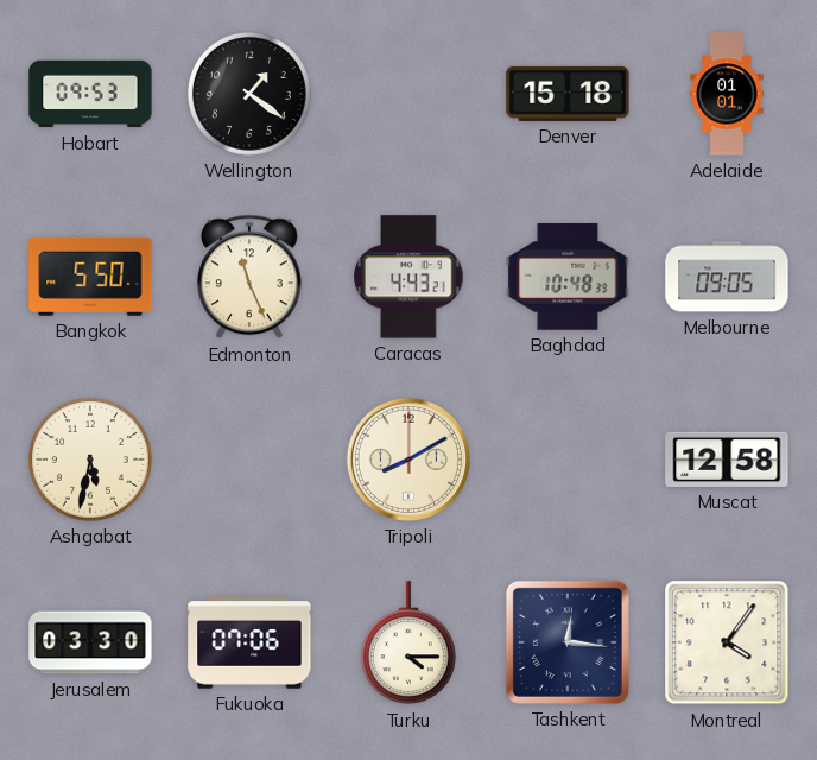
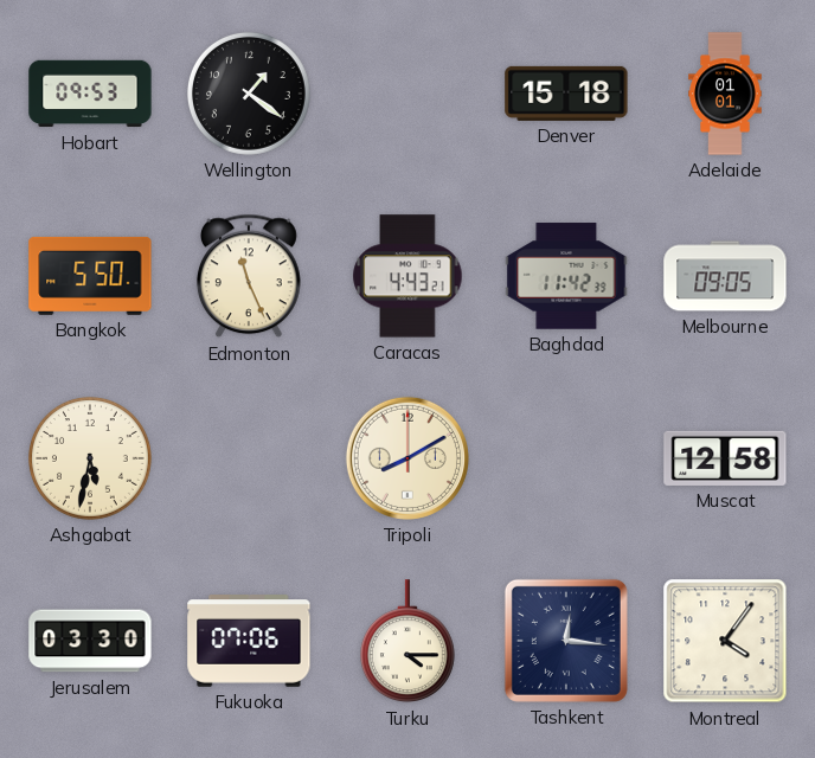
Baghdad: 10:48 -> 11:42 (566, 276)
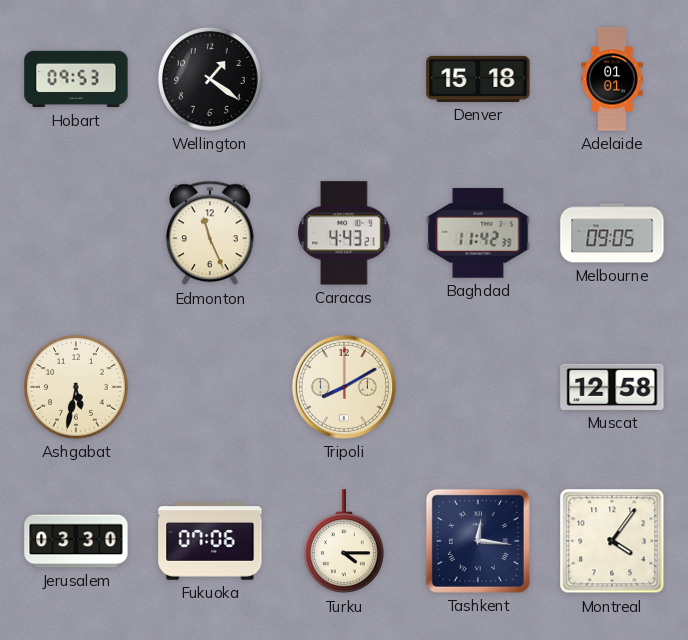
Bangkok: 5:50 -> none (90, 276)
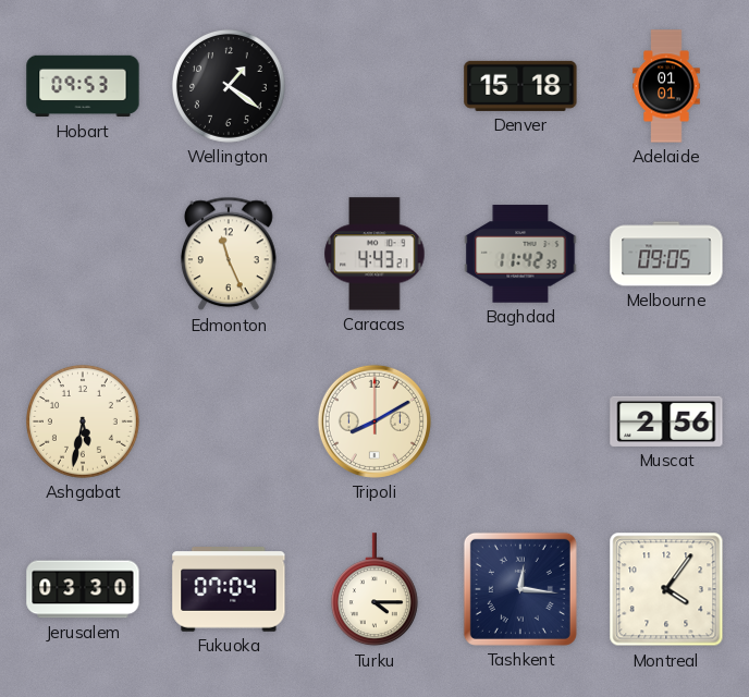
Muscat: 12:58 -> 2:56 (666, 421)
Fukuoka: 07:06 -> 07:04 (229, 590)
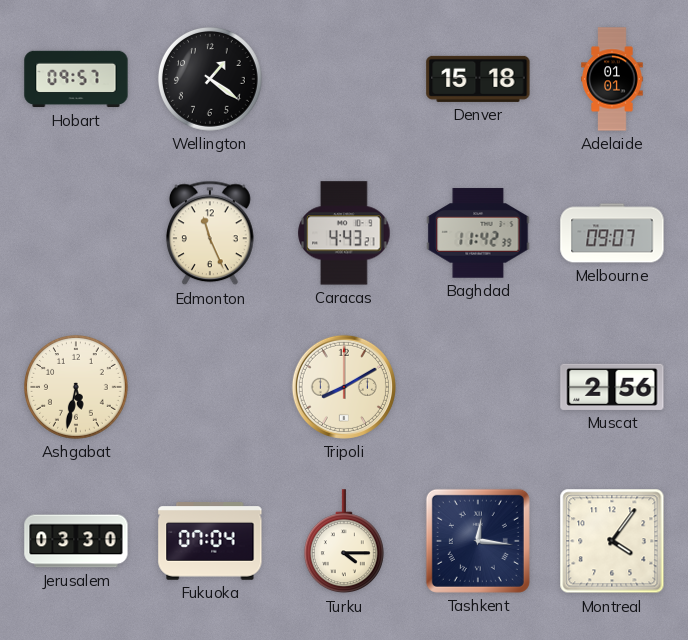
Hobart: 09:53 -> 09:57 (76, 79)
Melbourne: 09:05 -> 09:07 (612, 233)
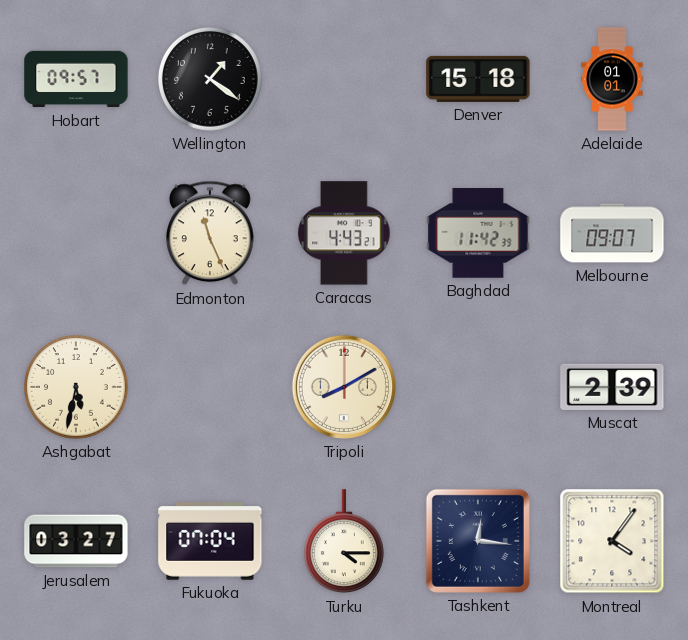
Muscat: 2:56 -> 2:39 (612, 387)
Jerusalem: 03:30 -> 03:27 (76, 541)
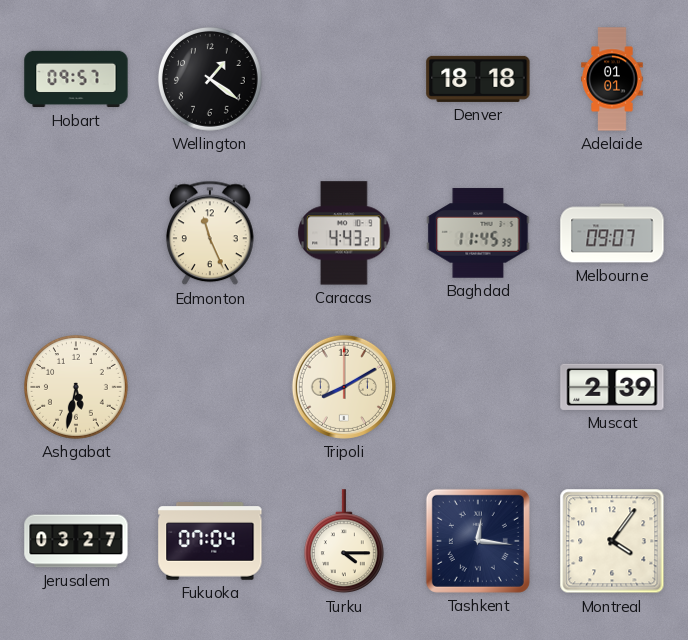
Denver: 15:18 -> 18:18 (478, 79)
Baghdad: 11:42 -> 11:45 (478, 233)
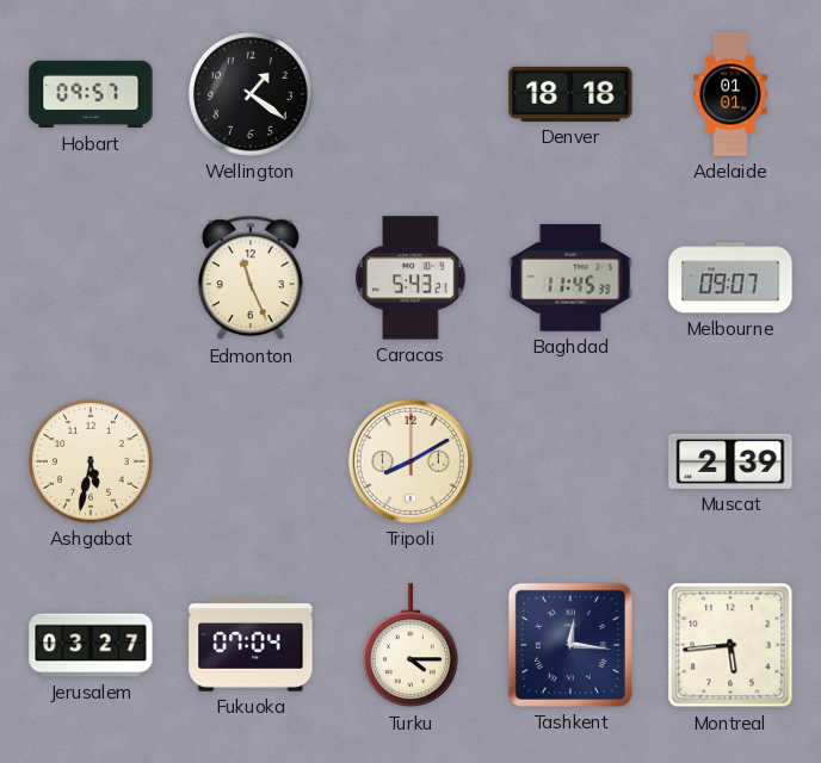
Caracas: 4:43 -> 5:43 (410, 278)
Montreal: 4:06 -> 5:44 (730, 645)
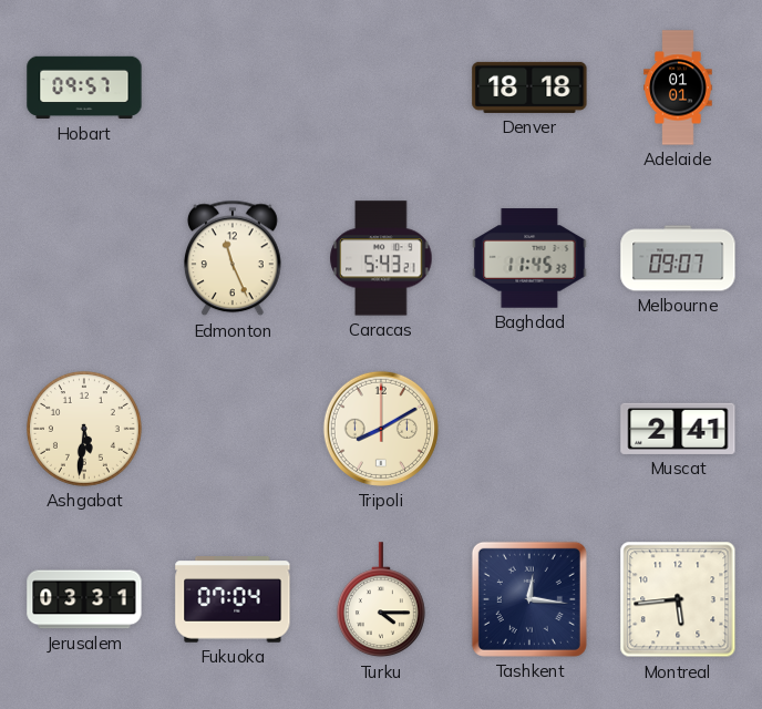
Wellington: 1:21 -> none (252, 95)
Ashgabat: 5:32 -> 5:31 (85, 430)
Muscat: 2:39 -> 2:41 (678, 429)
Jerusalem: 03:27 -> 03:31 (84, 599)
